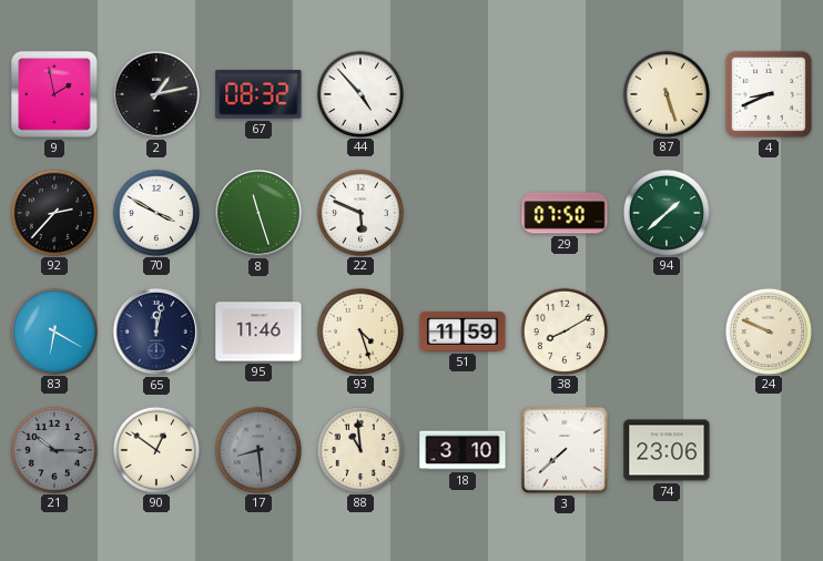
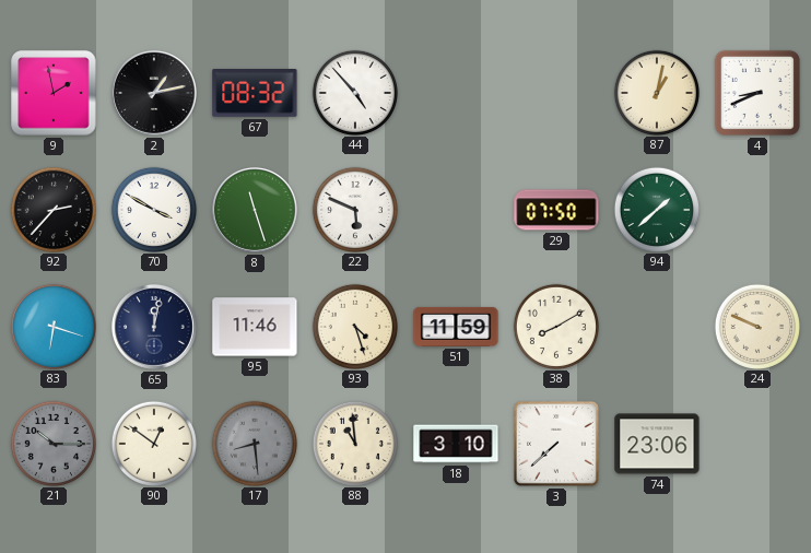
87: 5:27 -> 1:02 (656, 92)
83: 6:20 -> 6:18 (52, 326)
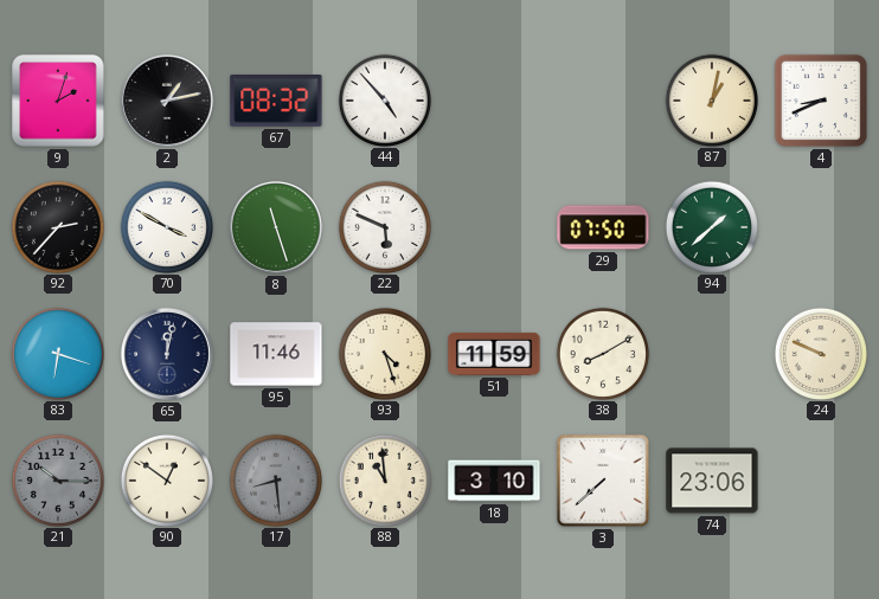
9: 1:58 -> 2:03 (58, 101)
